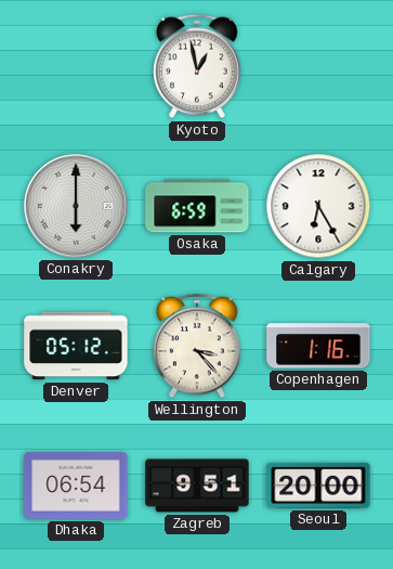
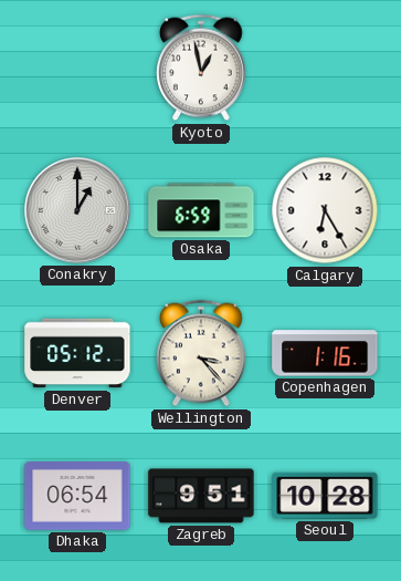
Conakry: 6:00 -> 1:00 (77, 210)
Seoul: 20:00 -> 10:28 (325, 496)
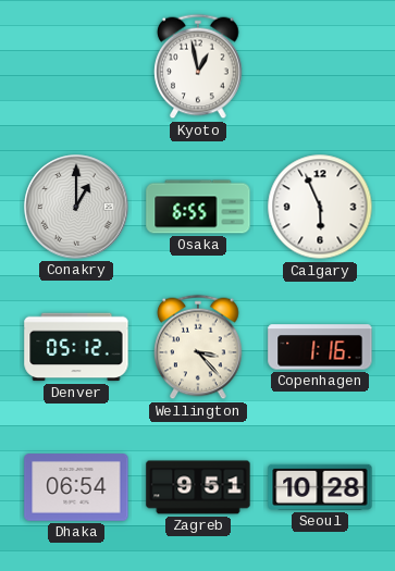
Osaka: 6:59 -> 6:55 (198, 207)
Calgary: 6:25 -> 5:56 (320, 207)
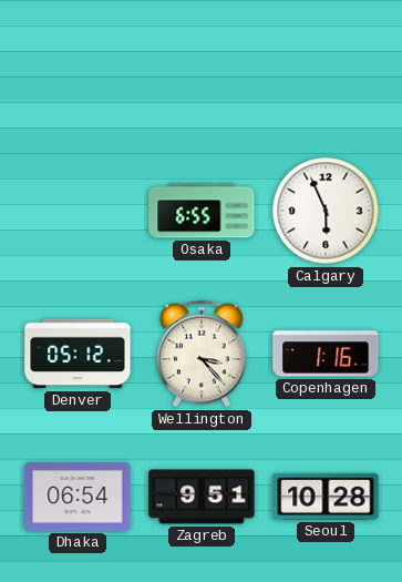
Kyoto: 12:58 -> none (198, 66)
Conakry: 1:00 -> none (76, 207)
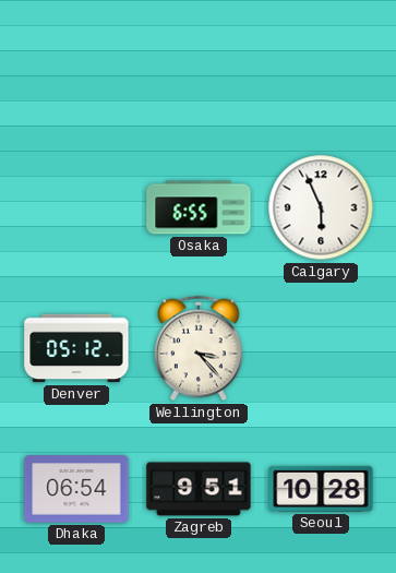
Copenhagen: 1:16 -> none (326, 354)
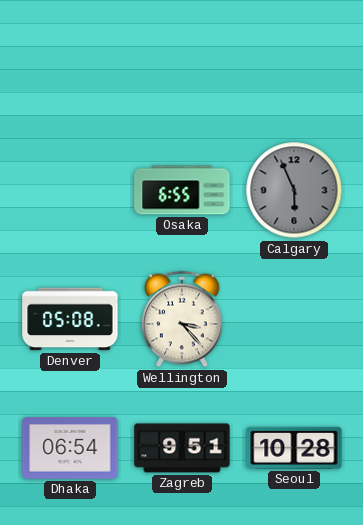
Calgary dial: white -> grey (294, 190)
Denver: 05:12 -> 05:08 (70, 319)
